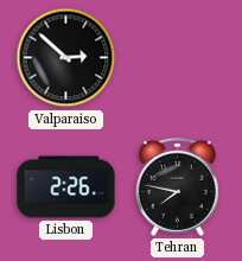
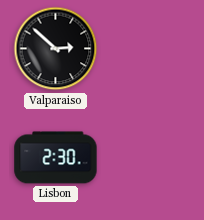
Lisbon: 2:26 -> 2:30 (56, 158)
Tehran: 7:47 -> none (177, 186)
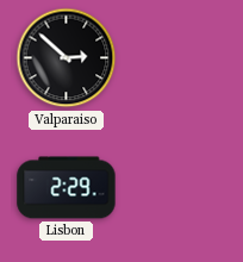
Lisbon: 2:30 -> 2:29 (67, 188)
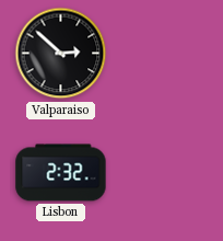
Lisbon: 2:29 -> 2:32 (61, 173)
